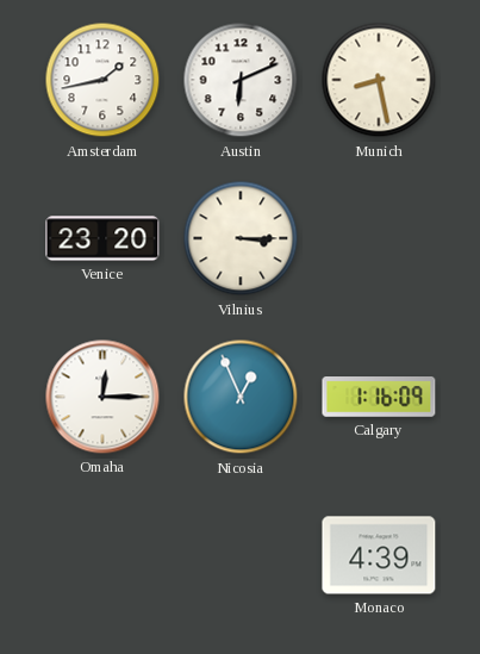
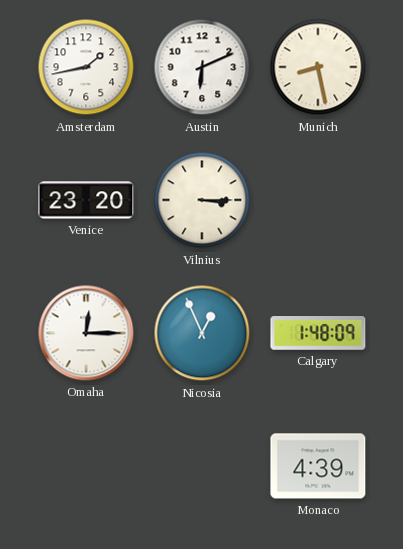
Calgary: 1:16 -> 1:48 (318, 334)
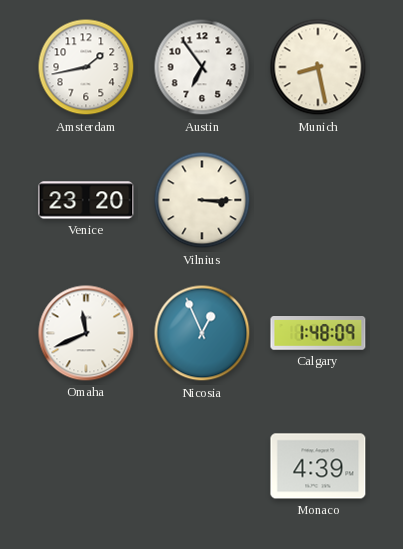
Austin: 6:11 -> 6:54 (202, 67)
Omaha: 12:15 -> 11:41 (86, 333)
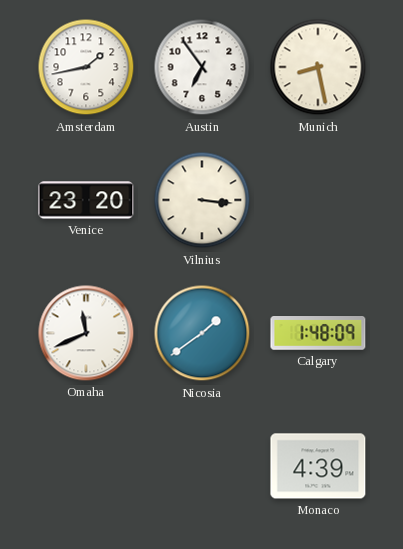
Vilnius: 3:15 -> 3:16 (202, 200)
Nicosia: 12:56 -> 1:39 (202, 333)
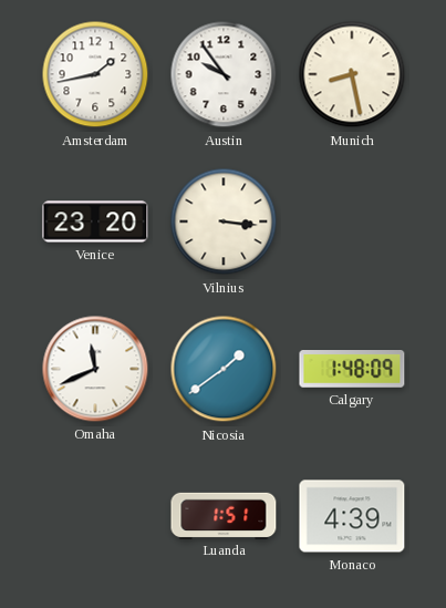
Austin: 6:54 -> 9:54 (224, 74)
Luanda: none -> 1:51 (224, 515)
